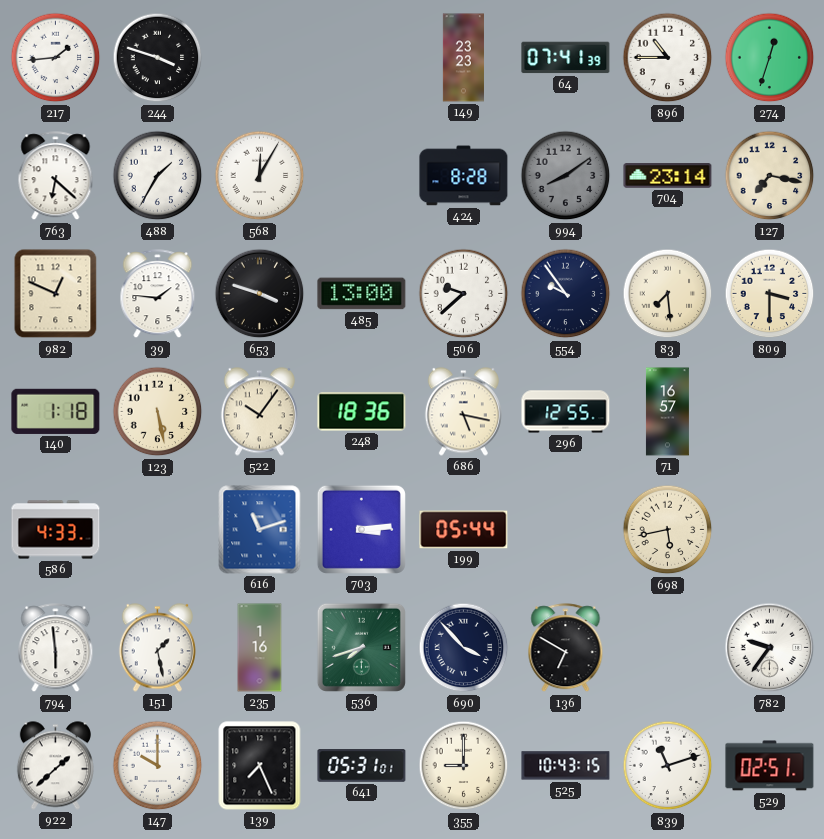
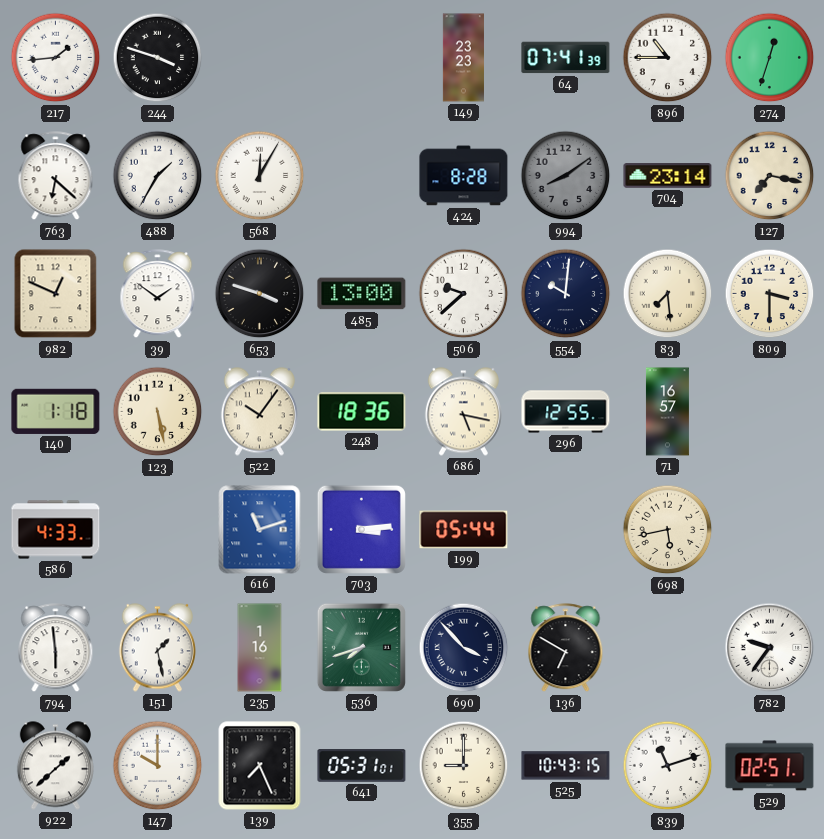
39: 1:46 -> 1:51 (158, 294)
554: 9:54 -> 10:01 (566, 294)
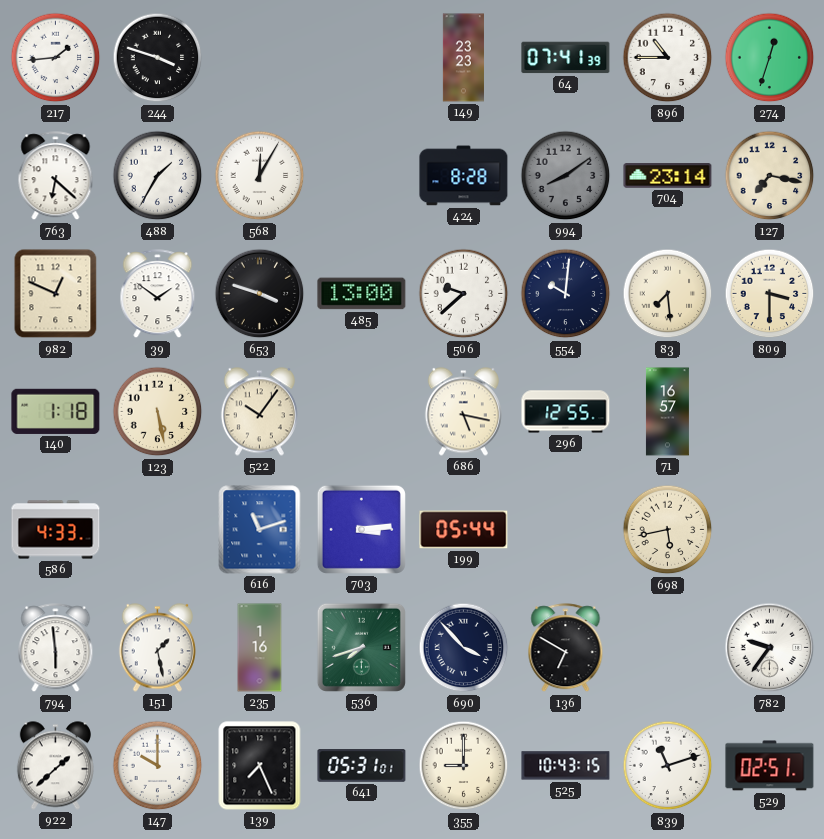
248: 18:36 -> none (362, 412)
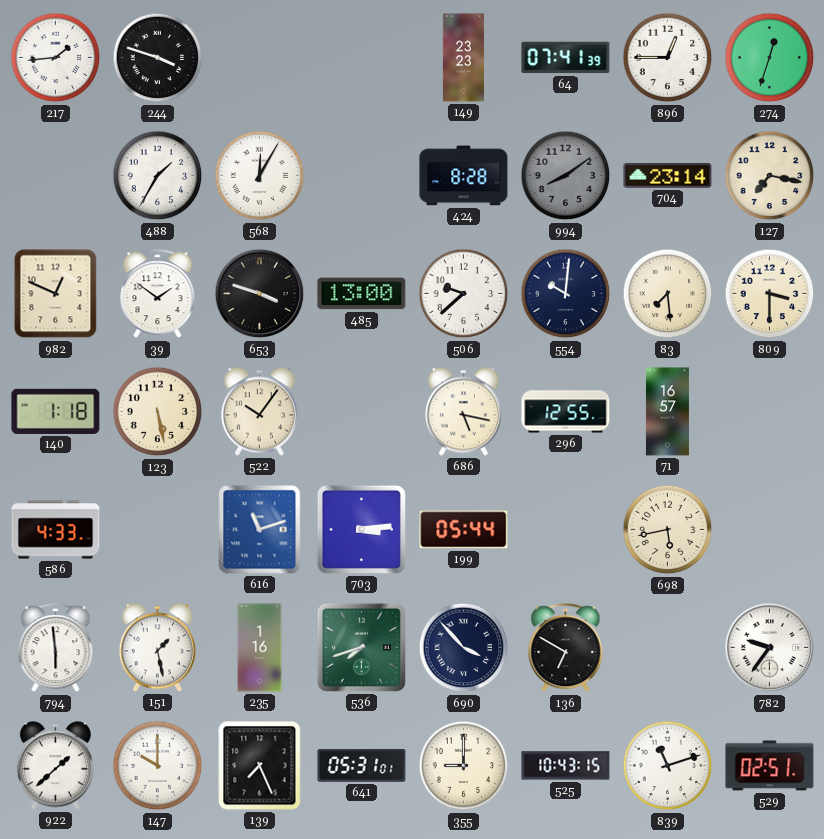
896: 10:45 -> 12:45 (668, 58)
763: 6:22 -> none (56, 176)
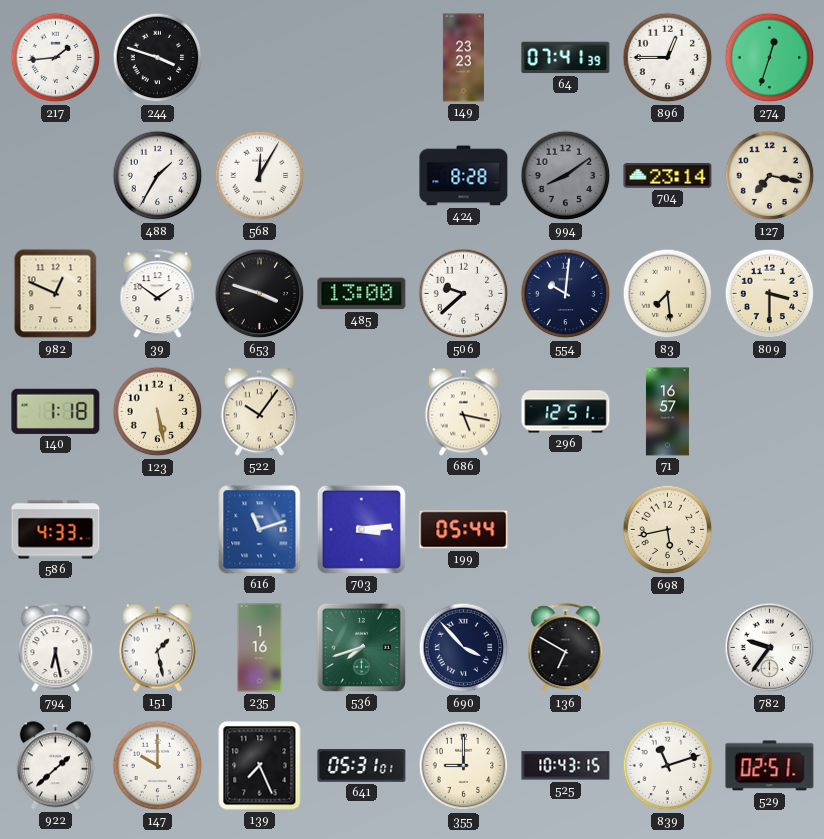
296: 12:55 -> 12:51 (566, 412)
794: 5:59 -> 6:28 (56, 648)
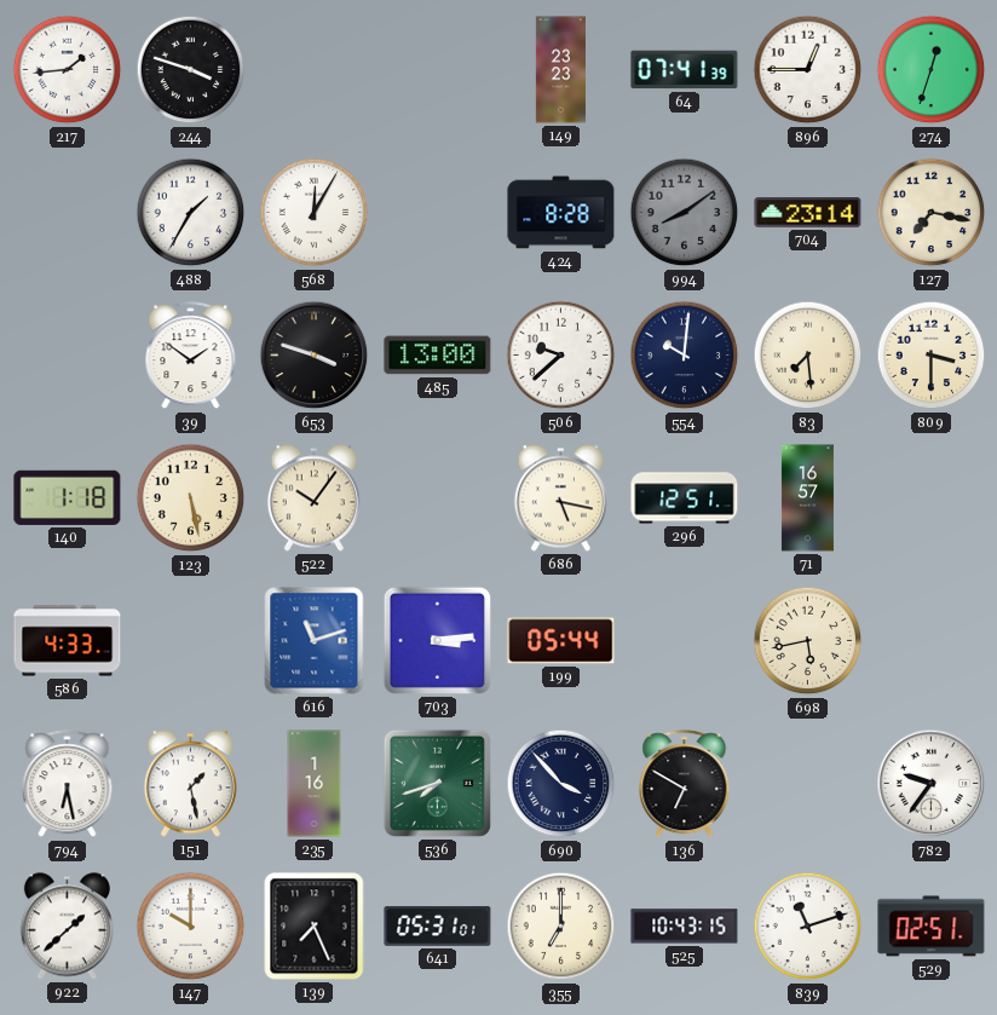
982: 12:49 -> none (56, 294)
355: 9:00 -> 7:00 (561, 927)
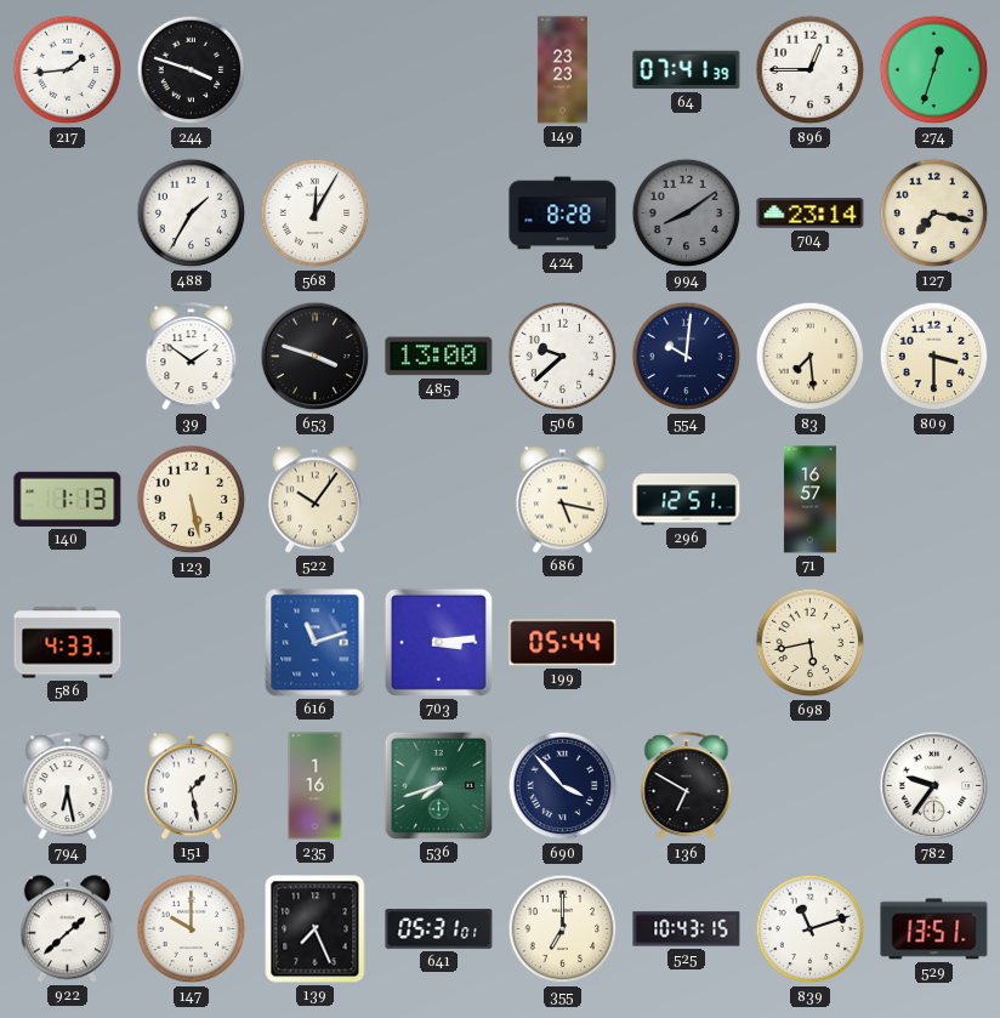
140: 1:18 -> 1:13 (68, 499)
529: 02:51 -> 13:51 (934, 929)
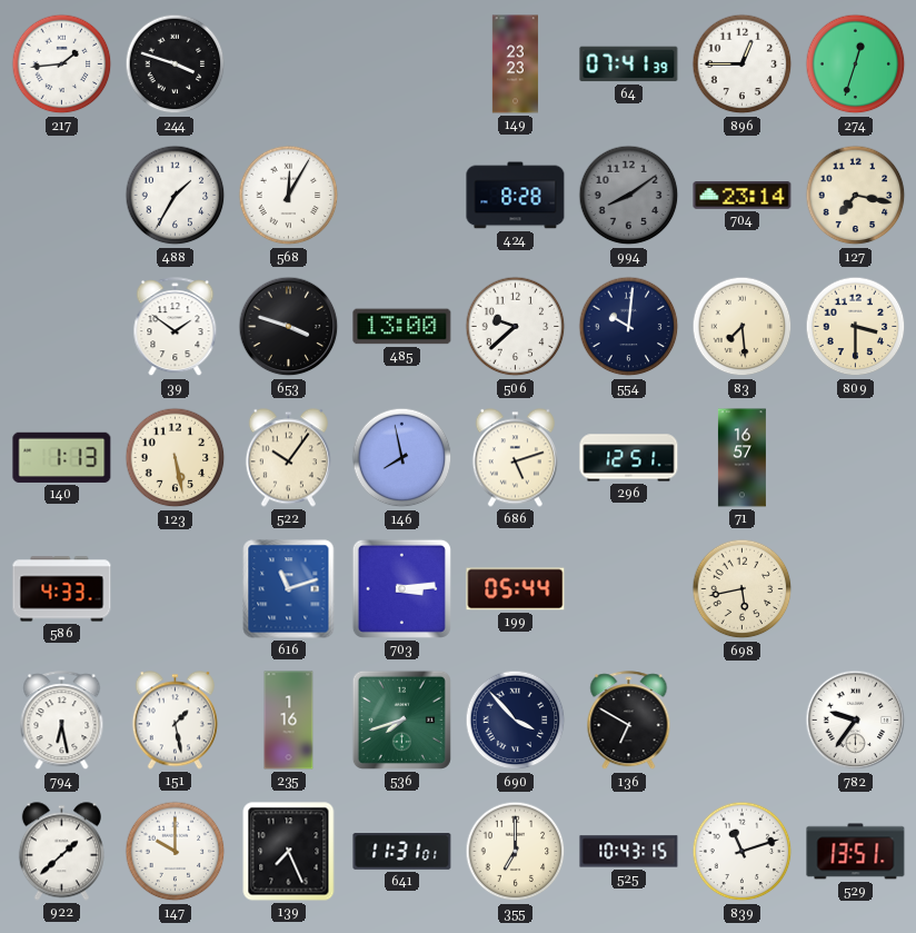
146: none -> 7:58 (402, 458)
686: 5:17 -> 5:12 (515, 458)
641: 05:31 -> 11:31 (402, 852)
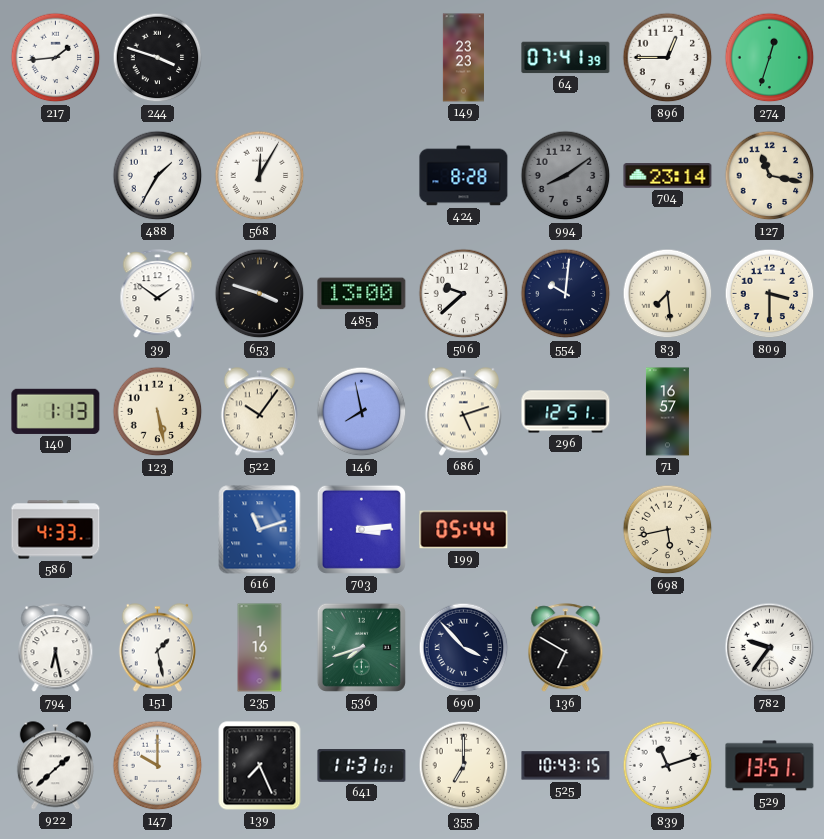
127: 7:17 -> 11:17 (770, 176)
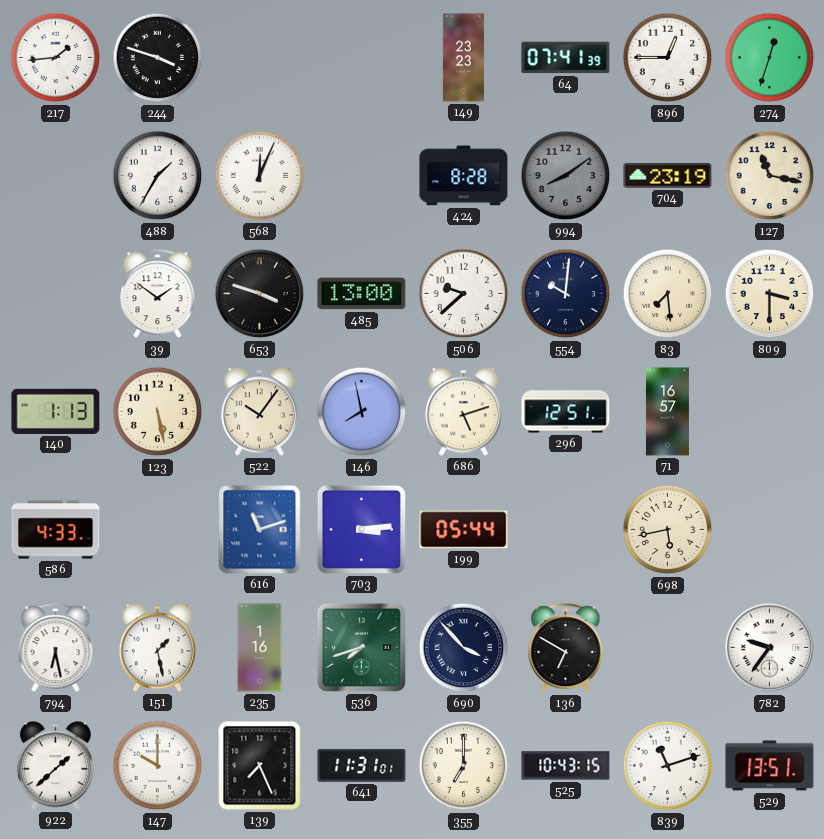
568: 12:05 -> 12:04 (260, 176)
704: 23:14 -> 23:19 (668, 176)
